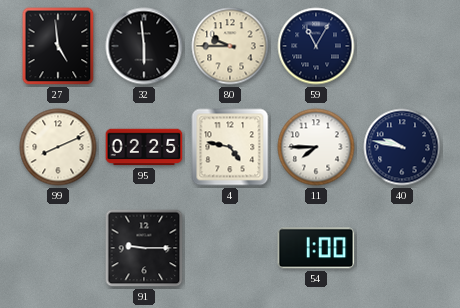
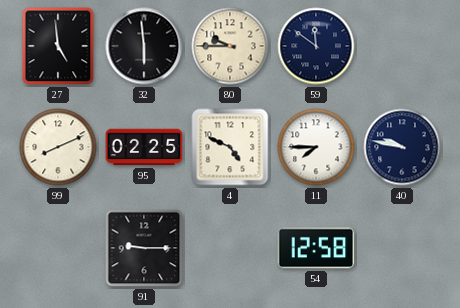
59: 11:05 -> 11:51 (316, 46)
4: 4:47 -> 4:49 (230, 147)
54: 1:00 -> 12:58 (316, 248)
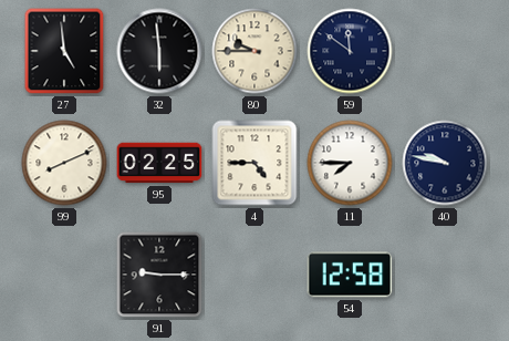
4: 4:49 -> 4:45 (254, 163)
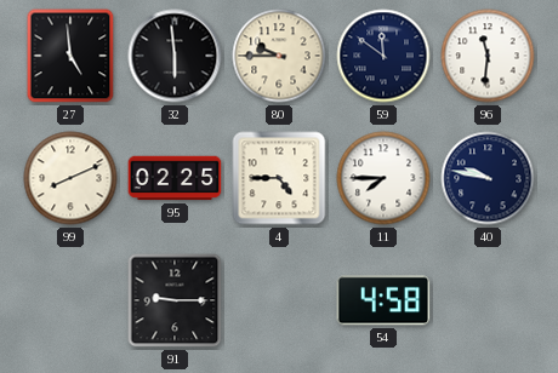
96: none -> 11:31 (488, 56)
54: 12:58 -> 4:58 (383, 300)
